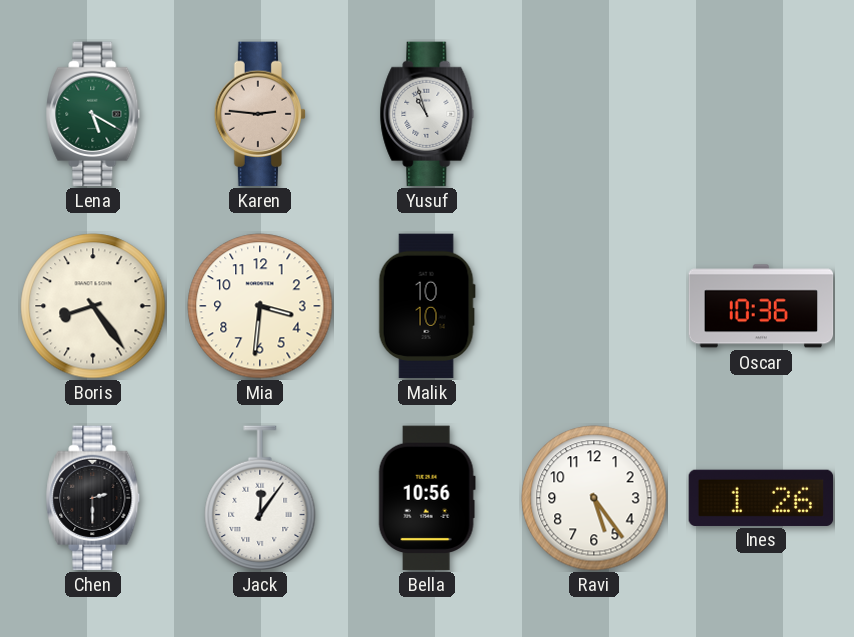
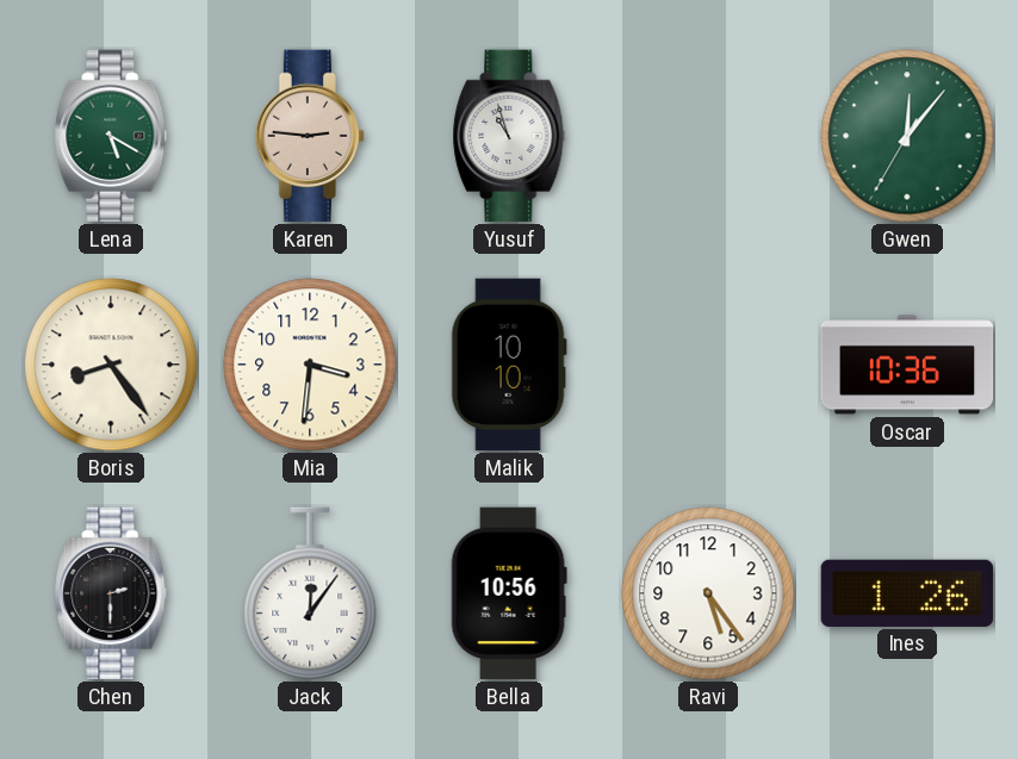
Gwen: none -> 12:06 (907, 136)
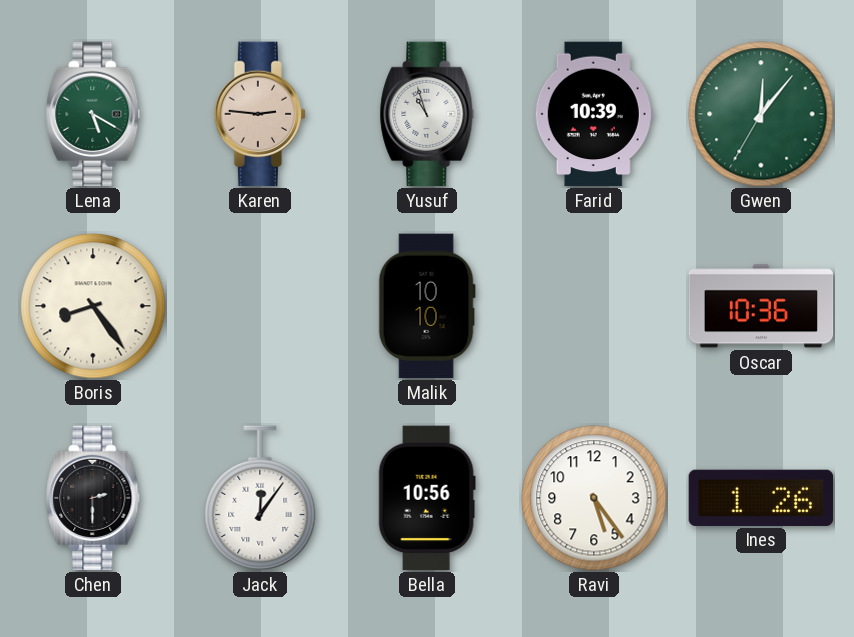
Farid: none -> 10:39 (594, 114)
Mia: 3:31 -> none (310, 365)
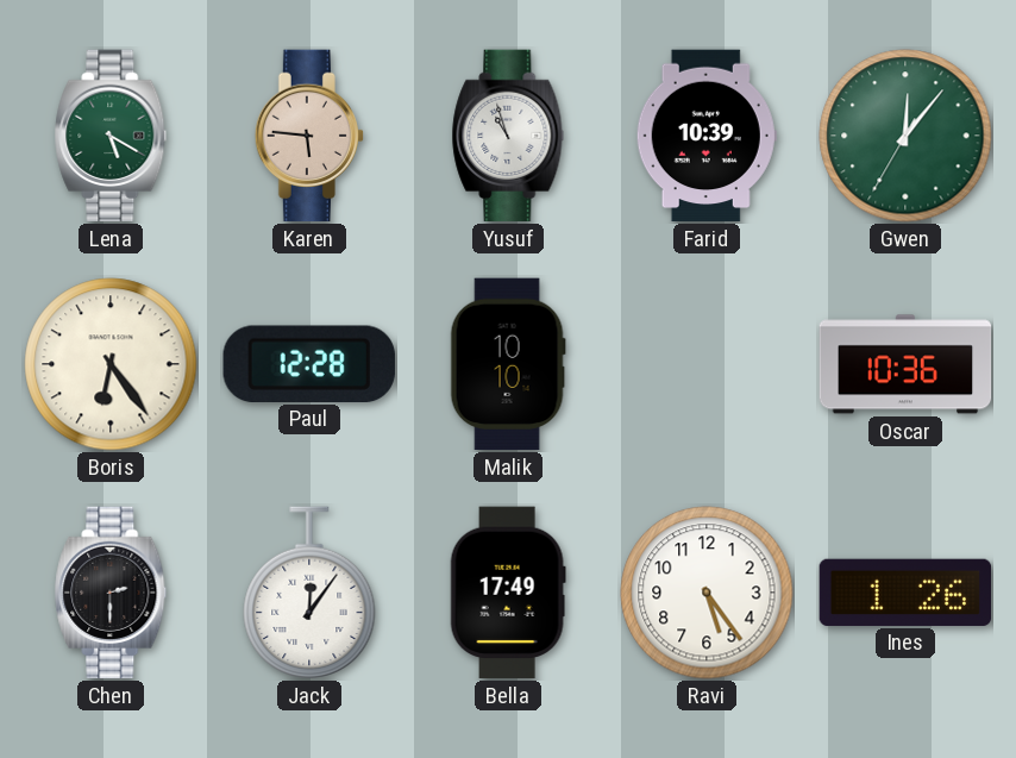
Karen: 2:46 -> 5:46 (308, 136)
Boris: 8:24 -> 6:24 (111, 364)
Paul: none -> 12:28 (309, 363)
Bella: 10:56 -> 17:49 (508, 593)
